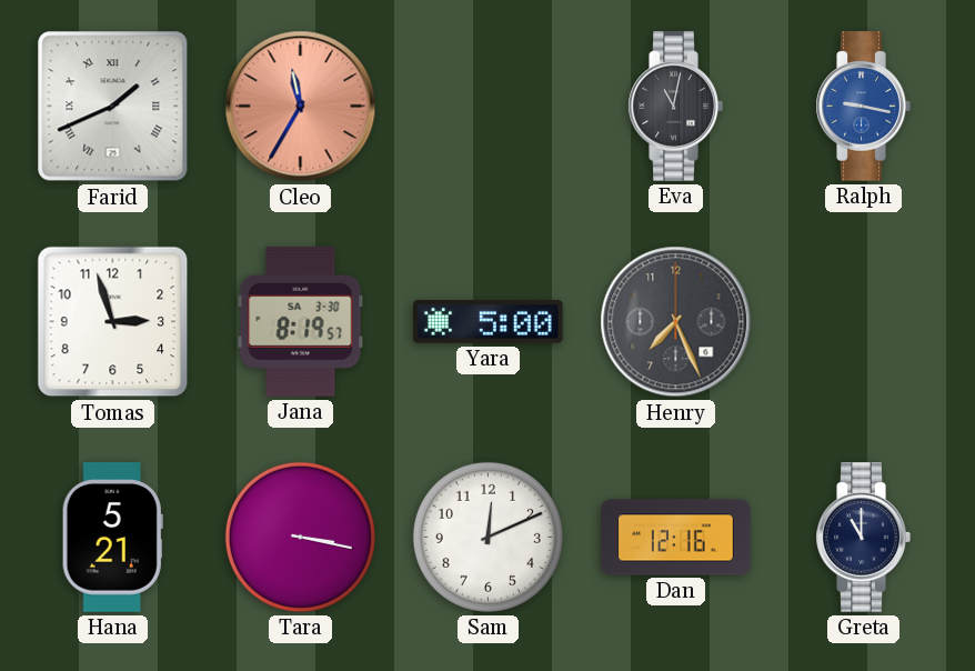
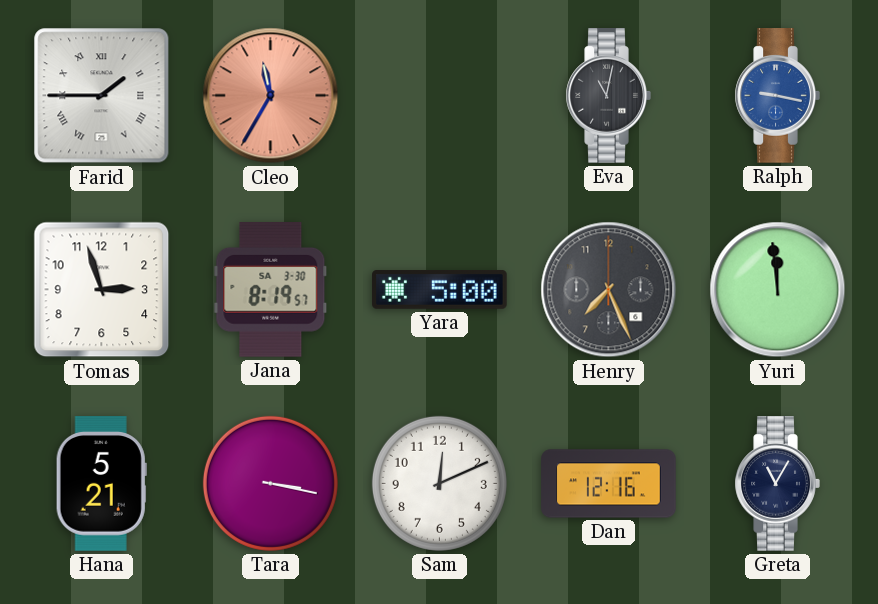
Farid: 1:41 -> 1:45 (102, 96)
Yuri: none -> 11:59 (778, 290)
Greta: 11:00 -> 11:05 (777, 484)
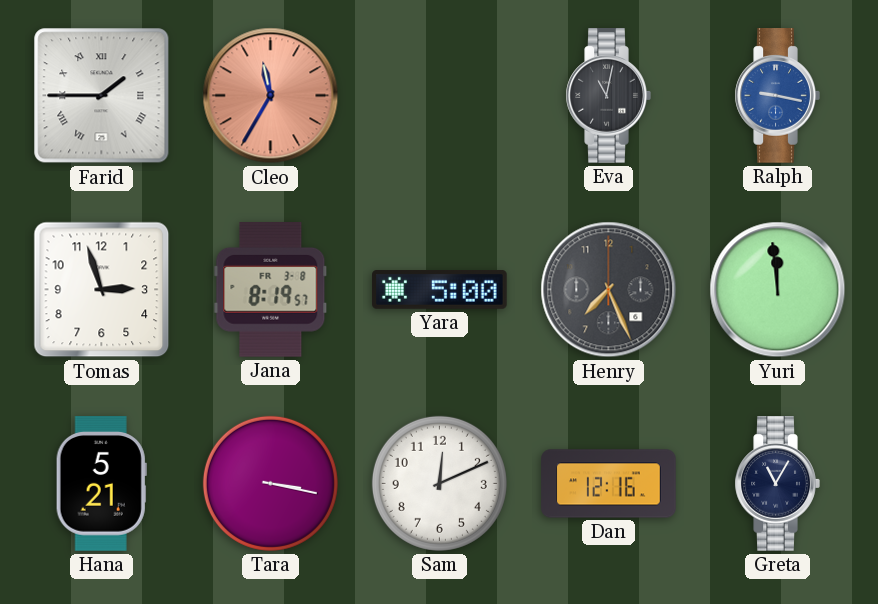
Jana date: SA 3-30 -> FR 3-8 (271, 290)
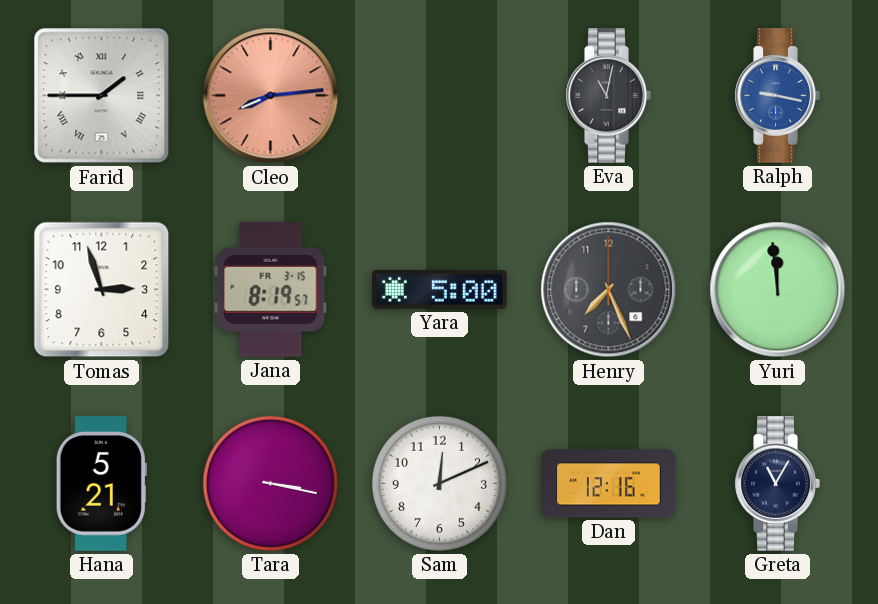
Cleo: 11:35 -> 8:14 (271, 96)
Jana date: FR 3-8 -> FR 3-15 (271, 290)
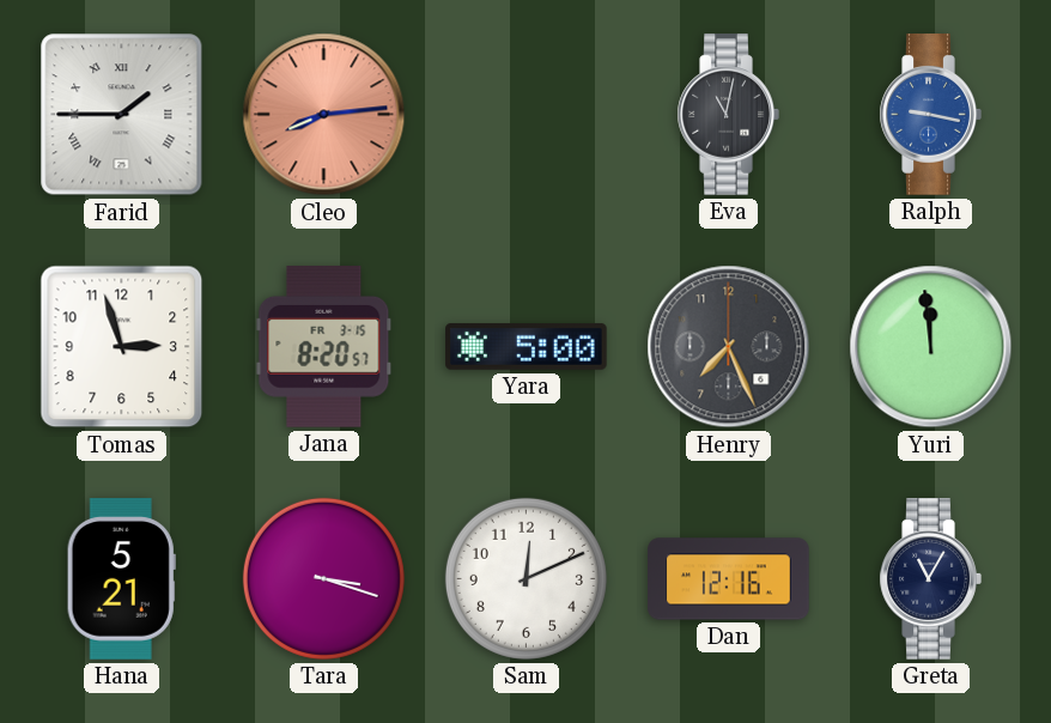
Jana: 8:19 -> 8:20 (324, 347)
Tara: 3:17 -> 3:18 (323, 578)
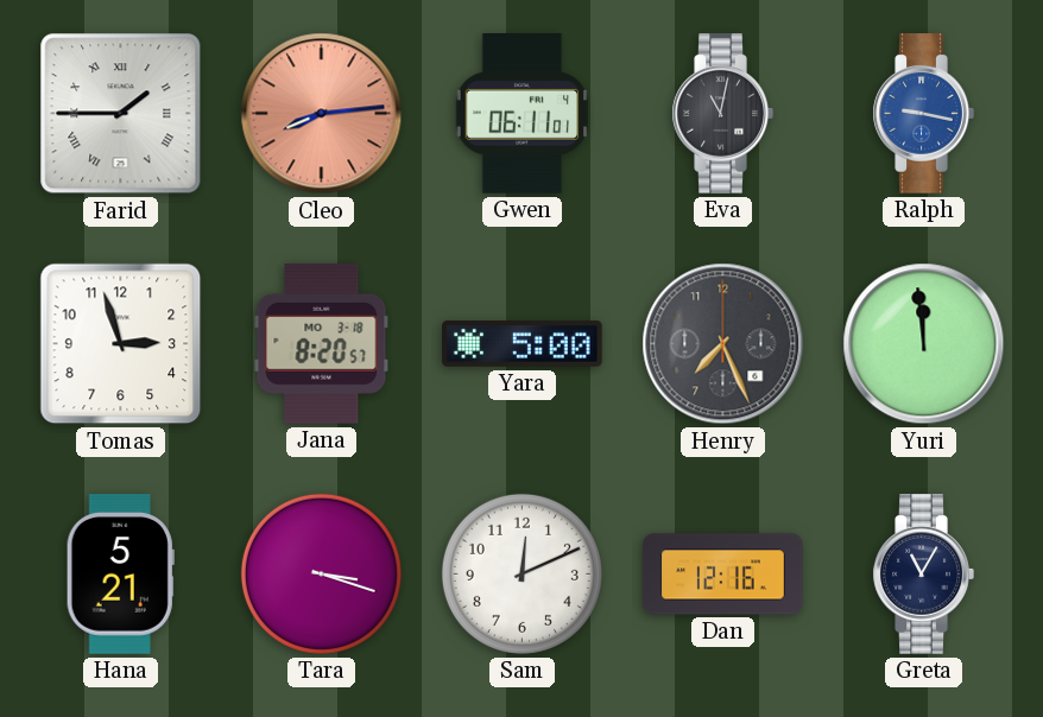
Gwen: none -> 06:11 (523, 114)
Jana date: FR 3-15 -> MO 3-18 (322, 344)
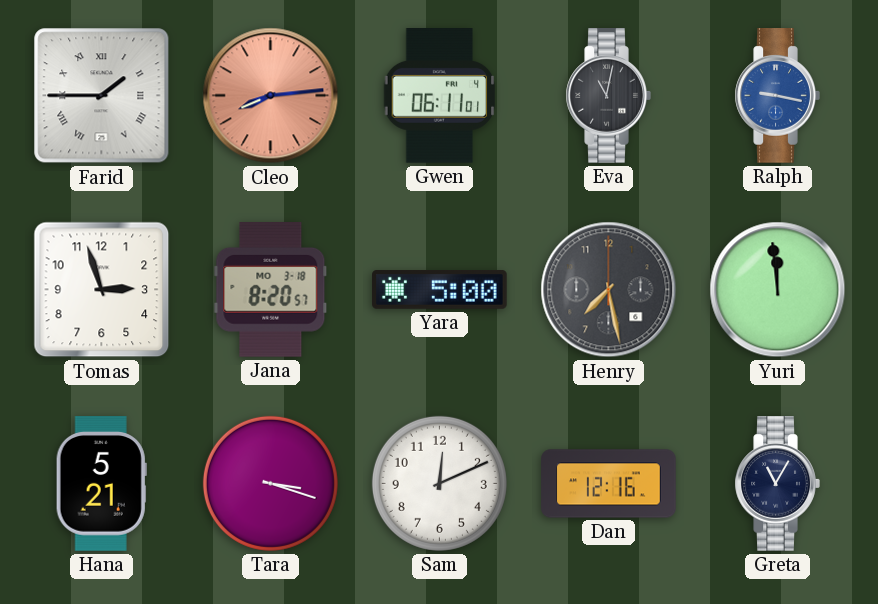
Henry: 7:26 -> 7:28 (609, 290)
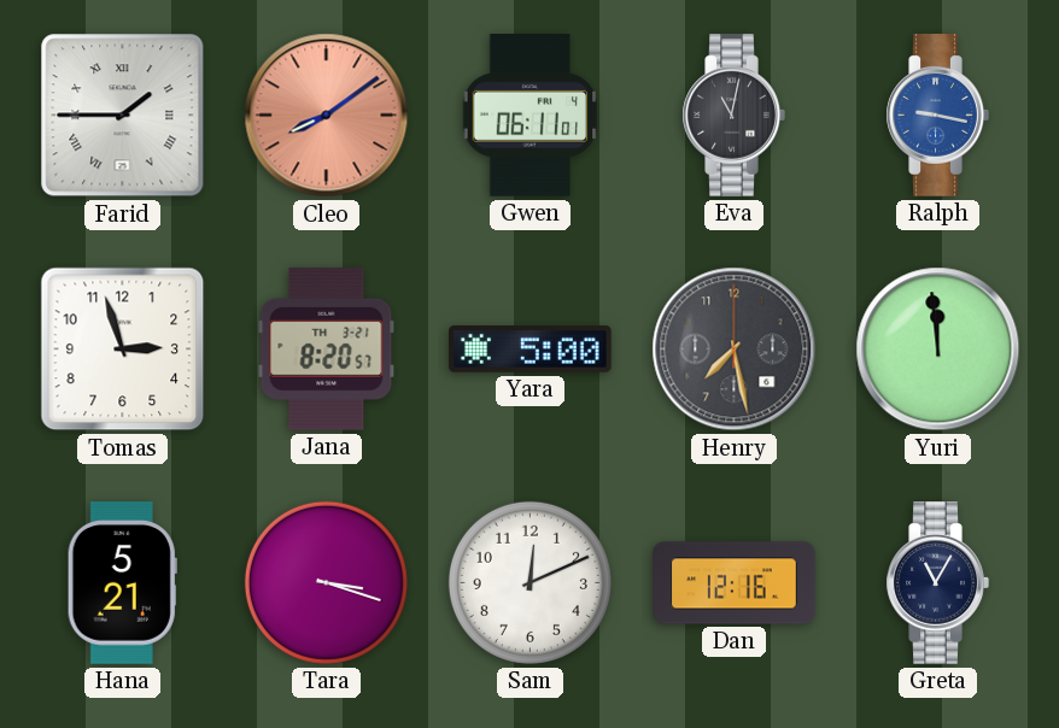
Cleo: 8:14 -> 8:09 (327, 116)
Jana date: MO 3-18 -> TH 3-21 (327, 350)
